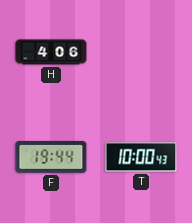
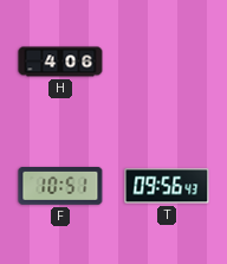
F: 19:44 -> 10:51 (60, 187)
T: 10:00 -> 09:56 (167, 186)
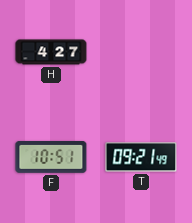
H: 4:06 -> 4:27 (51, 52)
T: 09:56 -> 09:21 (141, 157)
